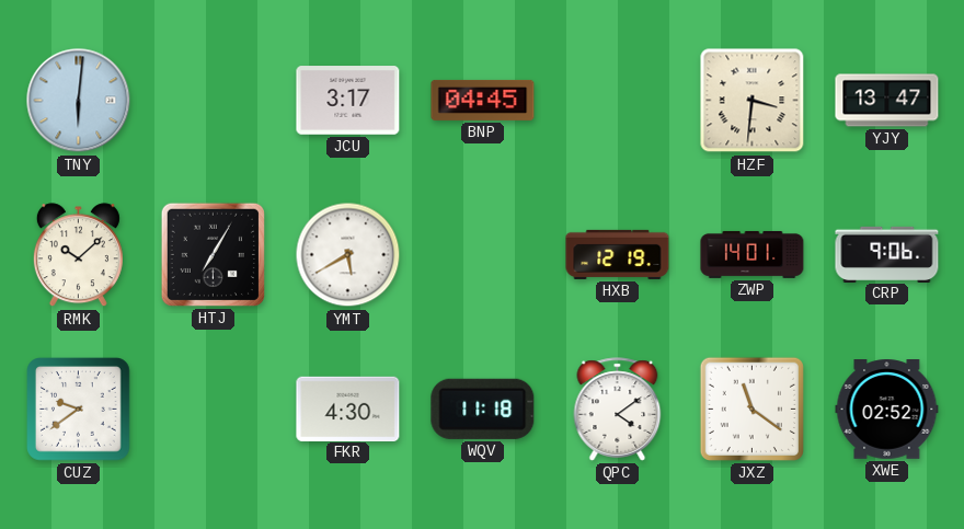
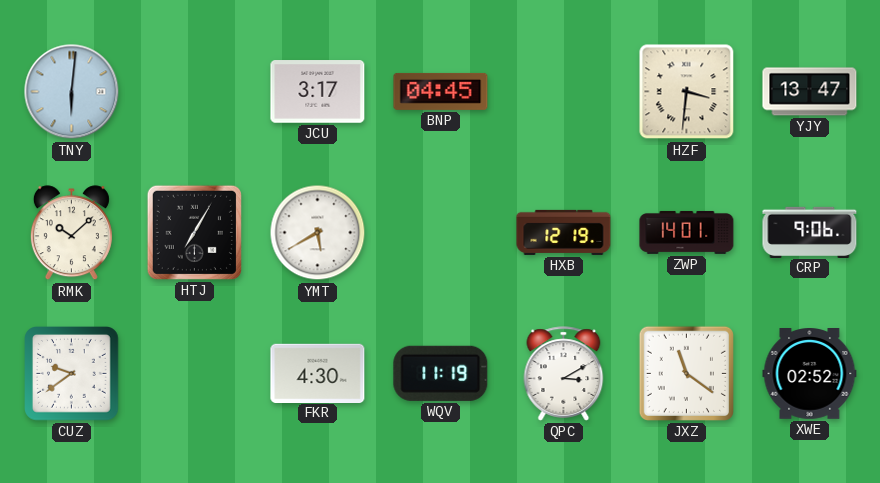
WQV: 11:18 -> 11:19 (441, 373)
QPC: 4:09 -> 3:10 (564, 374)
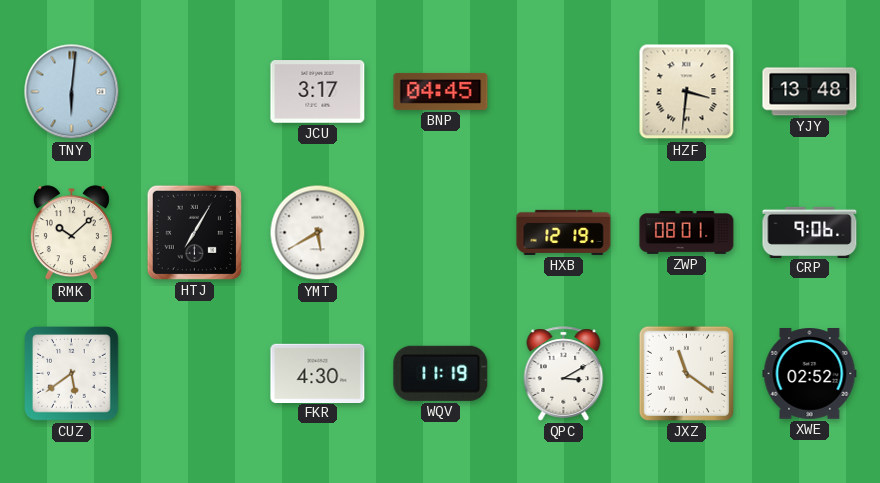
YJY: 13:47 -> 13:48 (810, 92)
ZWP: 14:01 -> 08:01 (687, 232)
CUZ: 9:39 -> 5:39 (72, 374)
